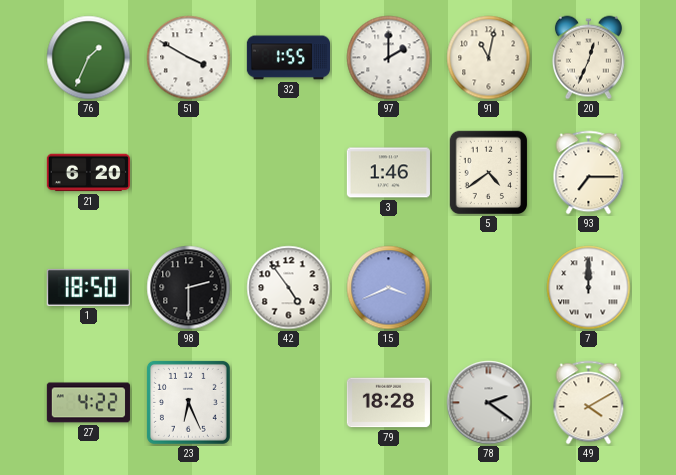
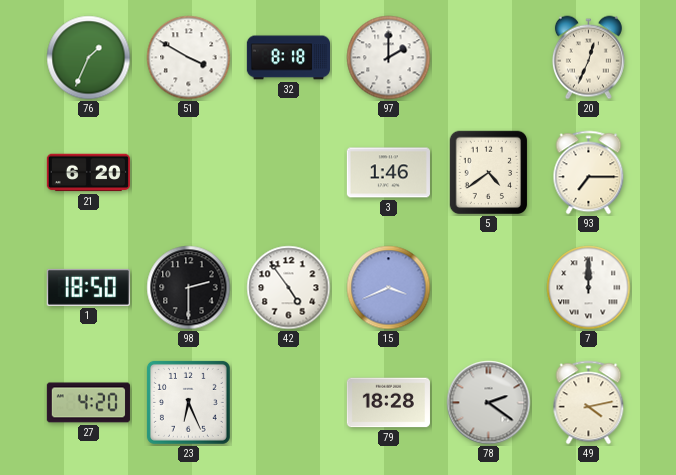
32: 1:55 -> 8:18 (288, 58)
91: 11:02 -> none (489, 58)
27: 4:22 -> 4:20 (88, 403)
49: 4:10 -> 4:13 (589, 403)
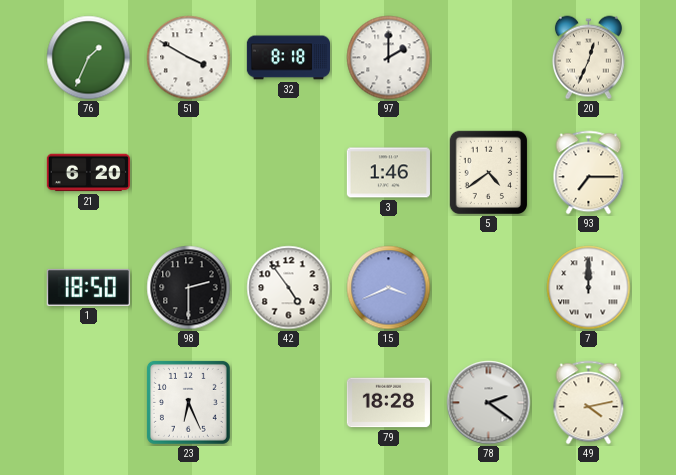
27: 4:20 -> none (88, 403)
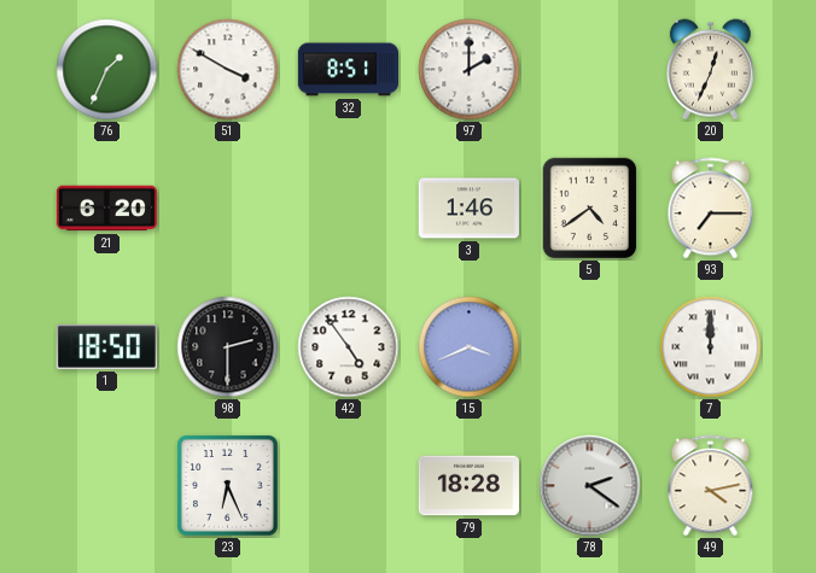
32: 8:18 -> 8:51 (348, 70)
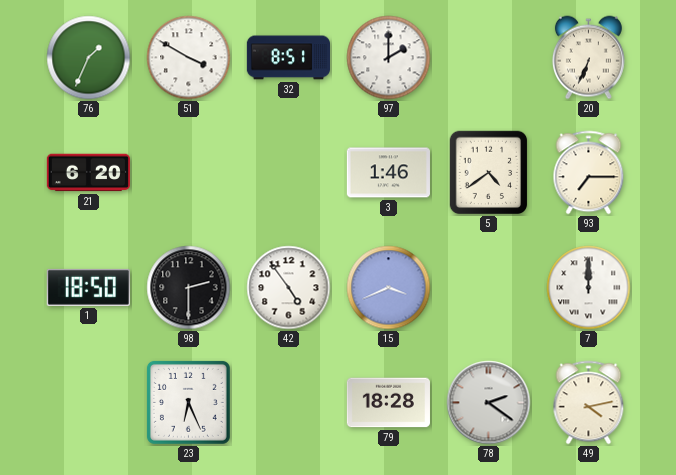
20: 12:34 -> 6:34 (588, 58)
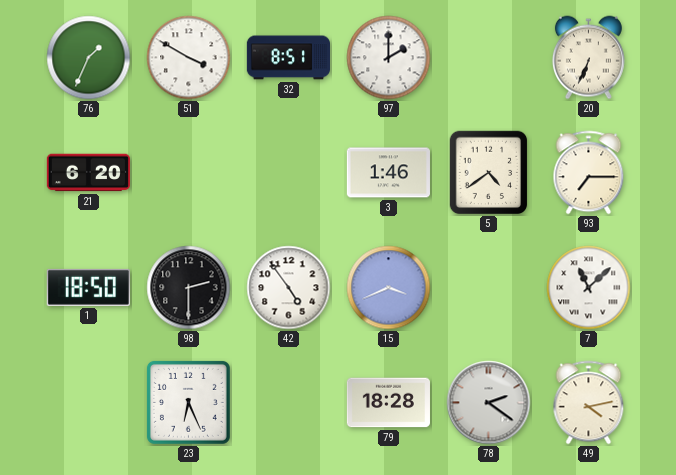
7: 12:00 -> 11:08 (589, 288)
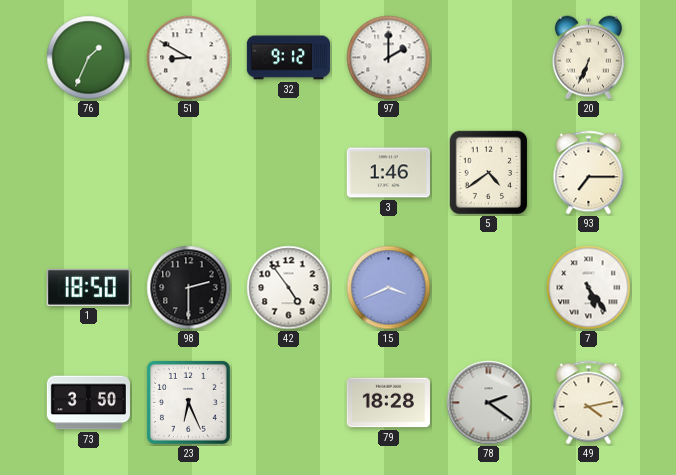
51: 3:50 -> 8:50 (189, 58)
32: 8:51 -> 9:12 (288, 58)
21: 6:20 -> none (88, 173)
7: 11:08 -> 5:24 (589, 288)
73: none -> 3:50 (88, 403)
